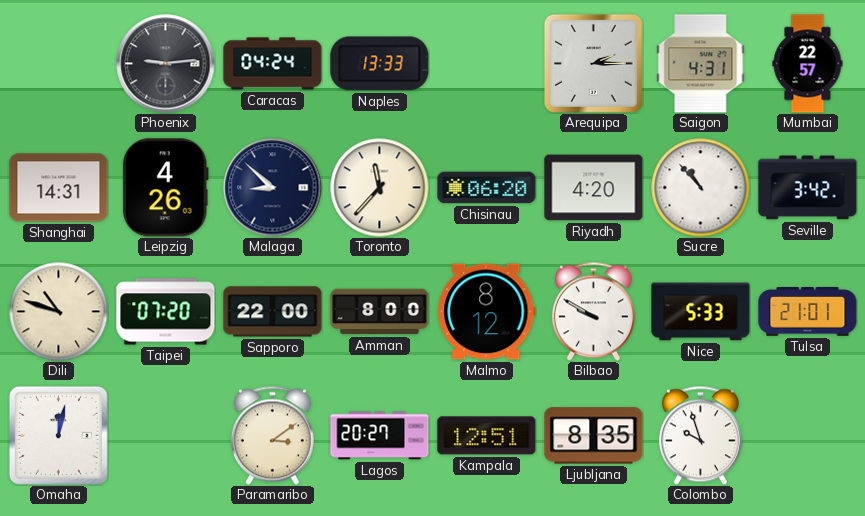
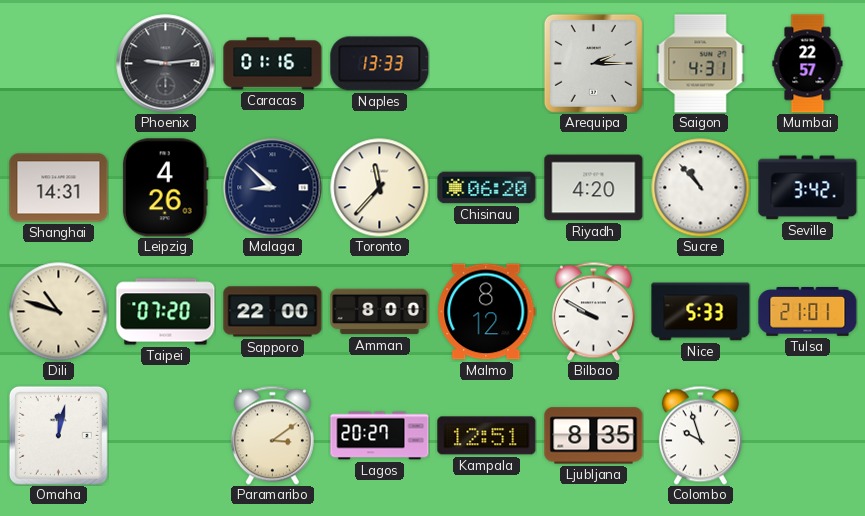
Caracas: 04:24 -> 01:16 (273, 64)
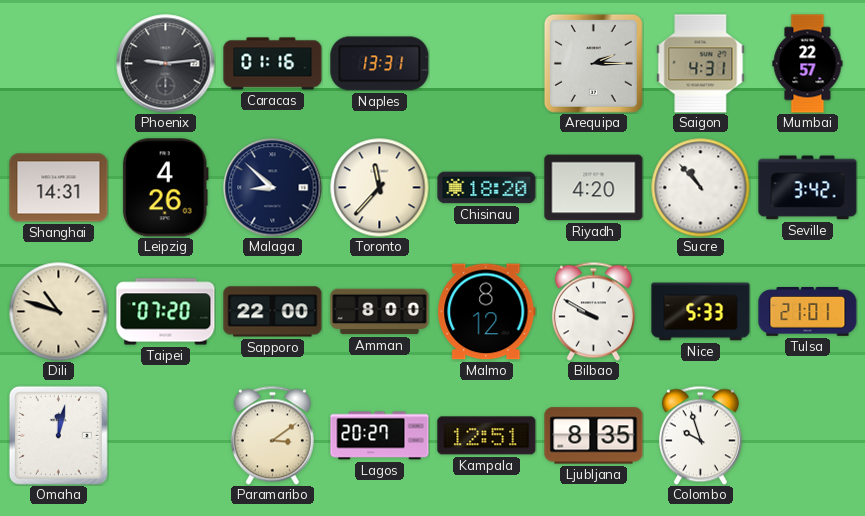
Naples: 13:33 -> 13:31 (380, 64)
Chisinau: 06:20 -> 18:20 (487, 188)
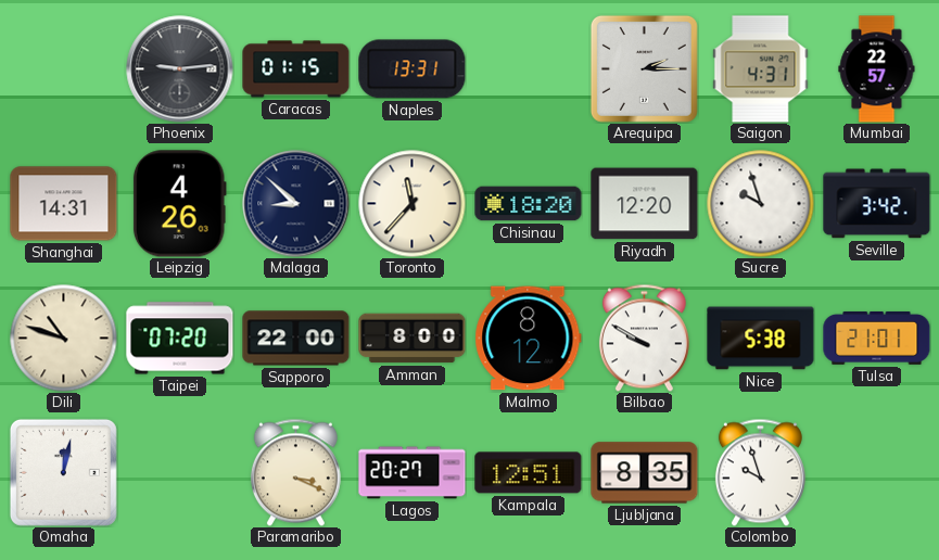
Caracas: 01:16 -> 01:15 (296, 69)
Riyadh: 4:20 -> 12:20 (645, 204)
Sucre: 10:53 -> 9:57 (761, 204)
Nice: 5:33 -> 5:38 (761, 339)
Paramaribo: 3:09 -> 3:19 (295, 472)
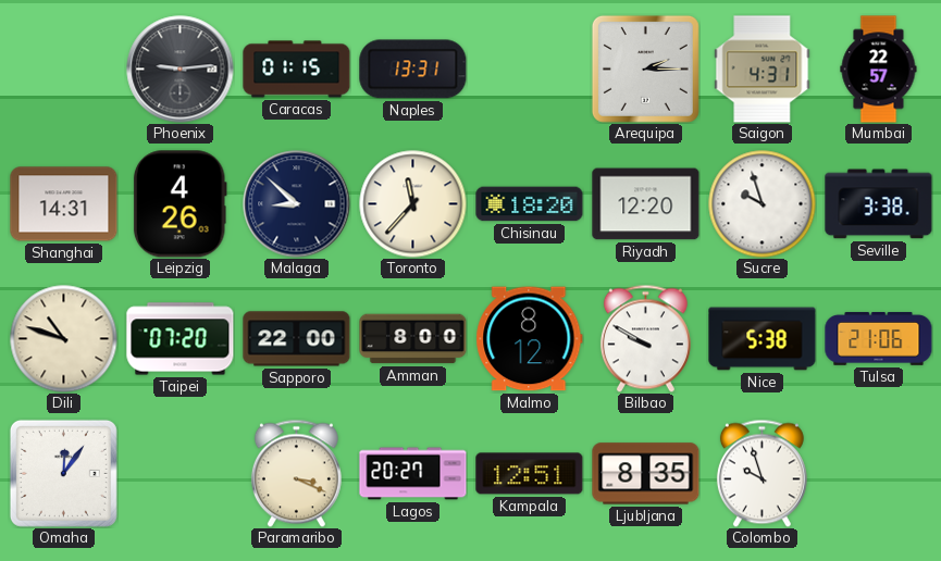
Seville: 3:42 -> 3:38 (879, 204)
Tulsa: 21:01 -> 21:06 (879, 338)
Omaha: 12:02 -> 12:06 (63, 473)
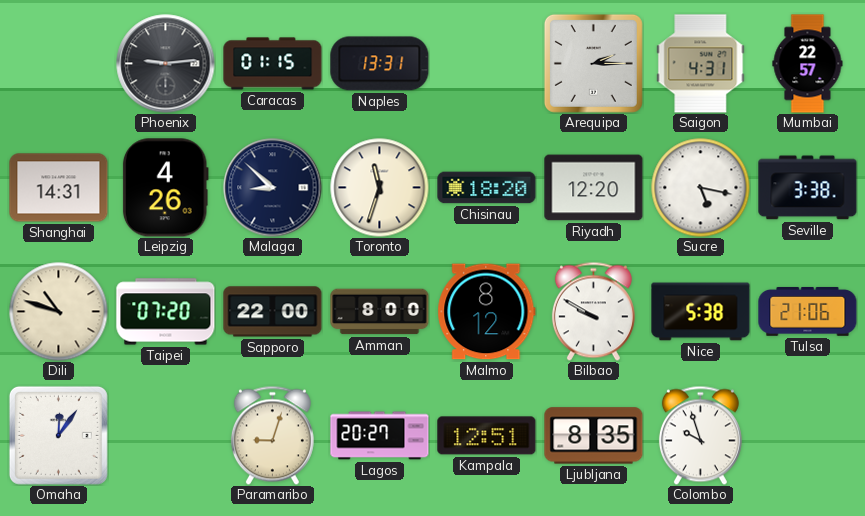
Toronto: 11:37 -> 11:33 (380, 188)
Sucre: 9:57 -> 5:17 (701, 188)
Paramaribo: 3:19 -> 9:03 (272, 435)
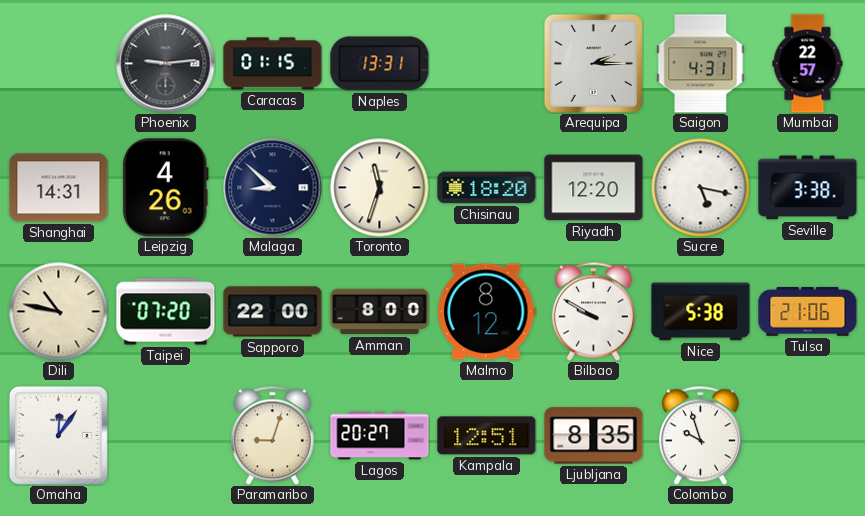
Dili: 10:48 -> 10:47 (59, 312)
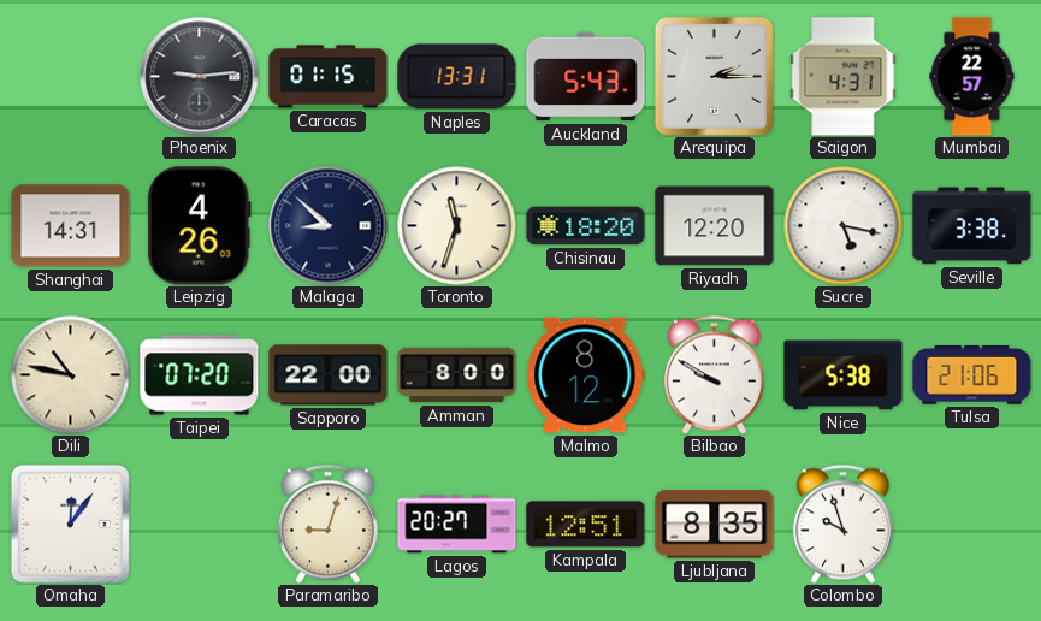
Auckland: none -> 5:43 (586, 77)
